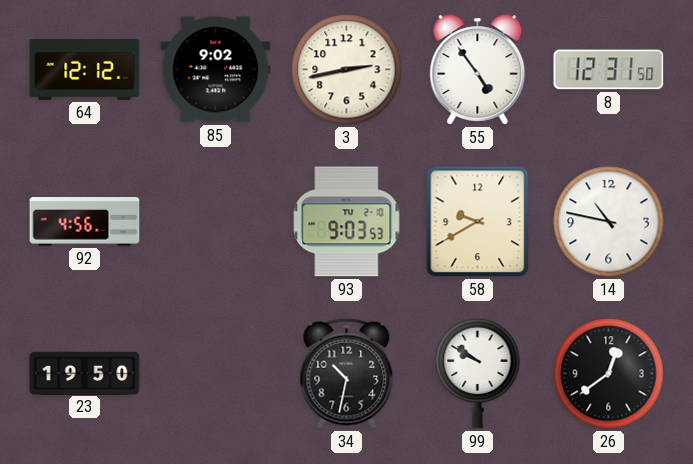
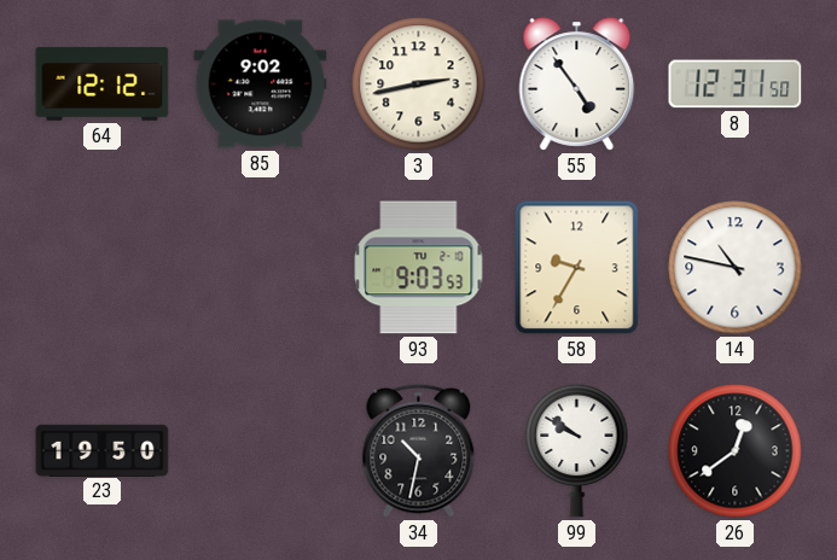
92: 4:56 -> none (85, 222)
58: 9:40 -> 9:35 (577, 268)
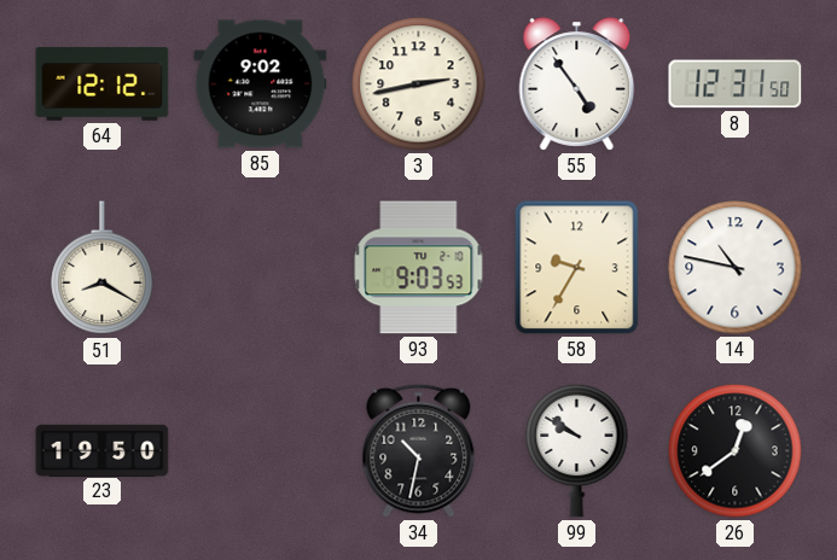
51: none -> 8:20 (103, 268)
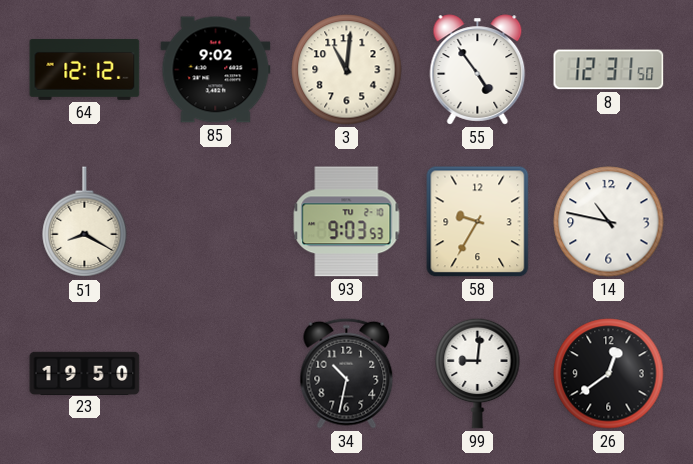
3: 2:43 -> 11:01 (347, 70)
99: 9:51 -> 9:01 (478, 373)
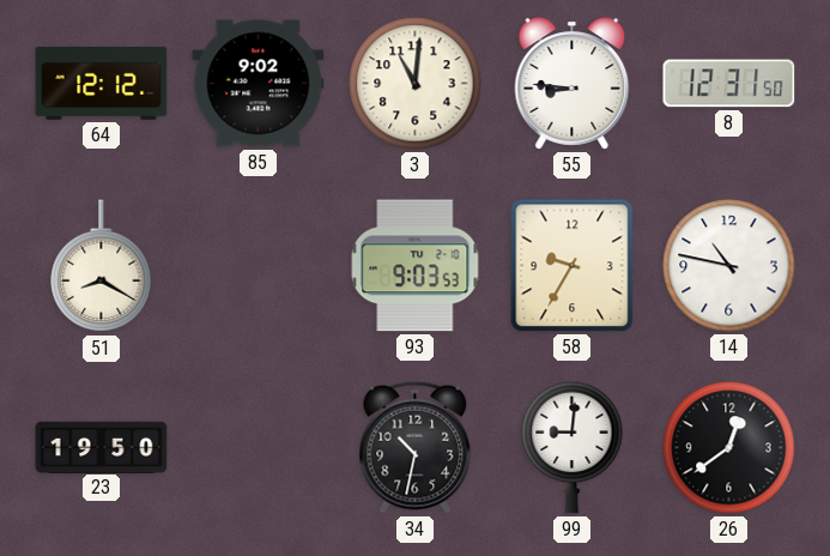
55: 4:54 -> 8:46 (572, 84)
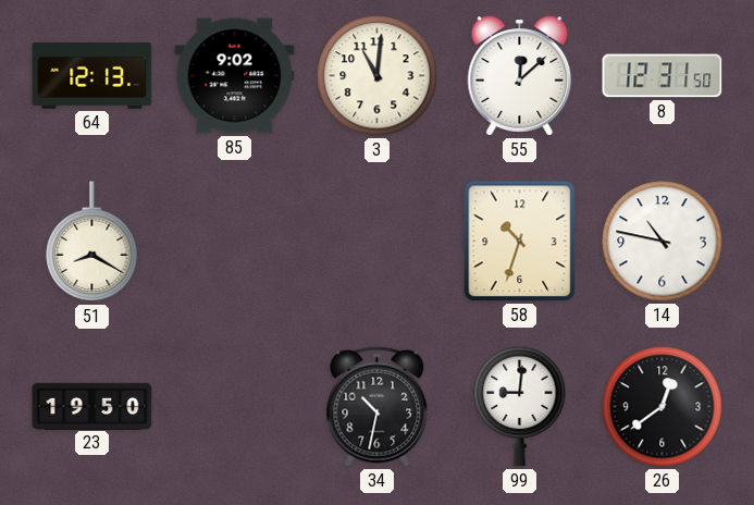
64: 12:12 -> 12:13 (92, 75)
55: 8:46 -> 12:08 (520, 76)
93: 9:03 -> none (416, 266)
58: 9:35 -> 10:33 (520, 242)
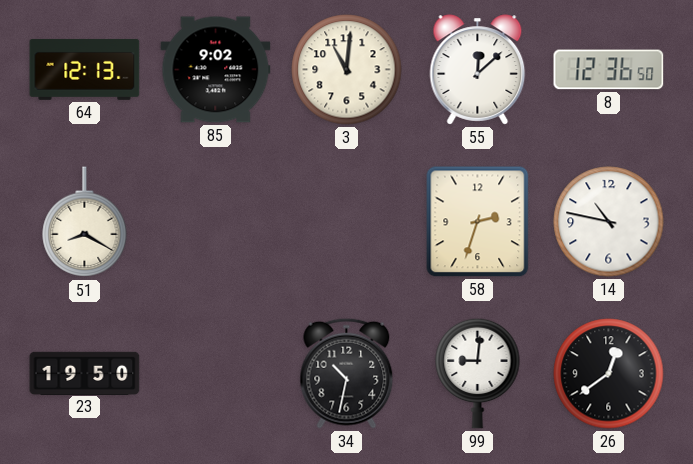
8: 12:31 -> 12:36 (609, 70)
58: 10:33 -> 2:33 (478, 222)
